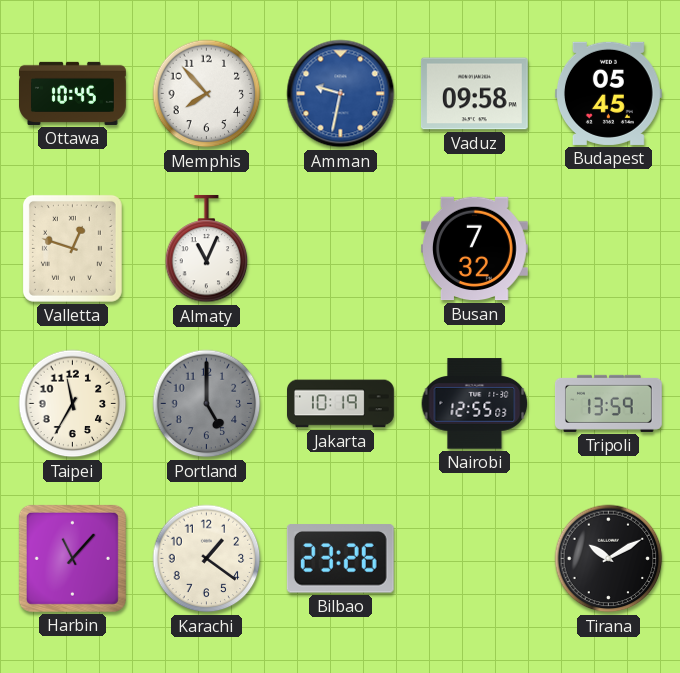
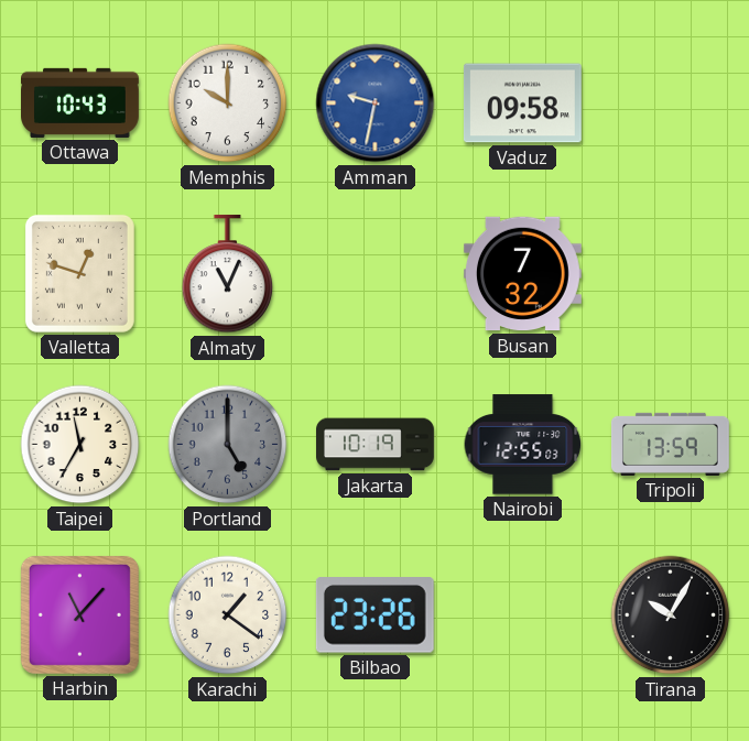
Ottawa: 10:45 -> 10:43 (80, 102)
Memphis: 7:53 -> 10:00 (228, 103)
Budapest: 05:45 -> none (608, 93)
Tirana: 10:10 -> 10:05 (671, 615)
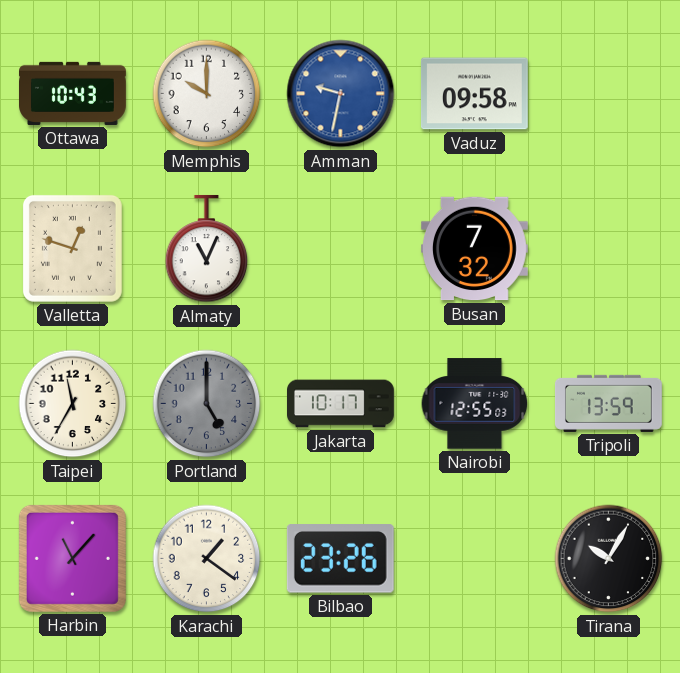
Jakarta: 10:19 -> 10:17 (341, 404)
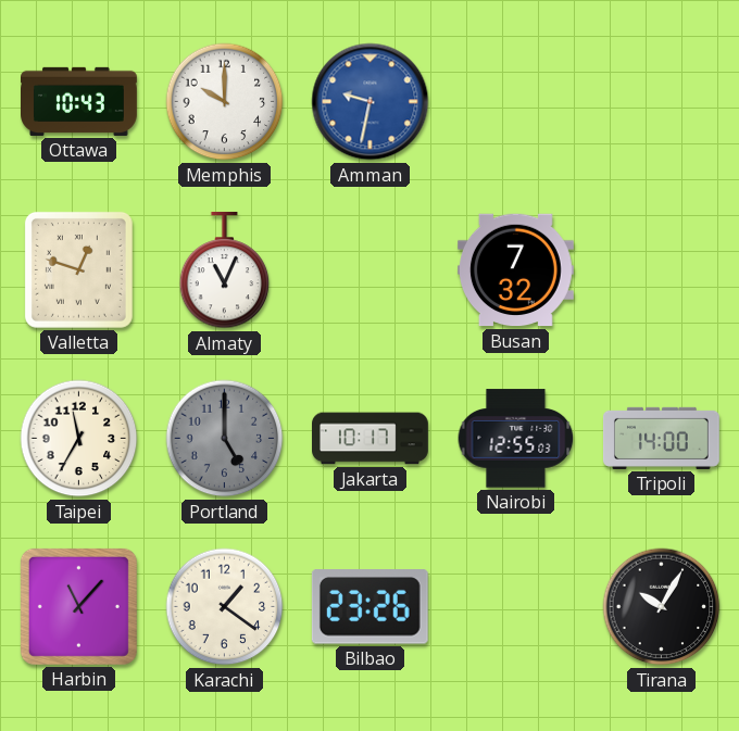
Vaduz: 09:58 -> none (474, 94)
Tripoli: 13:59 -> 14:00 (662, 438)
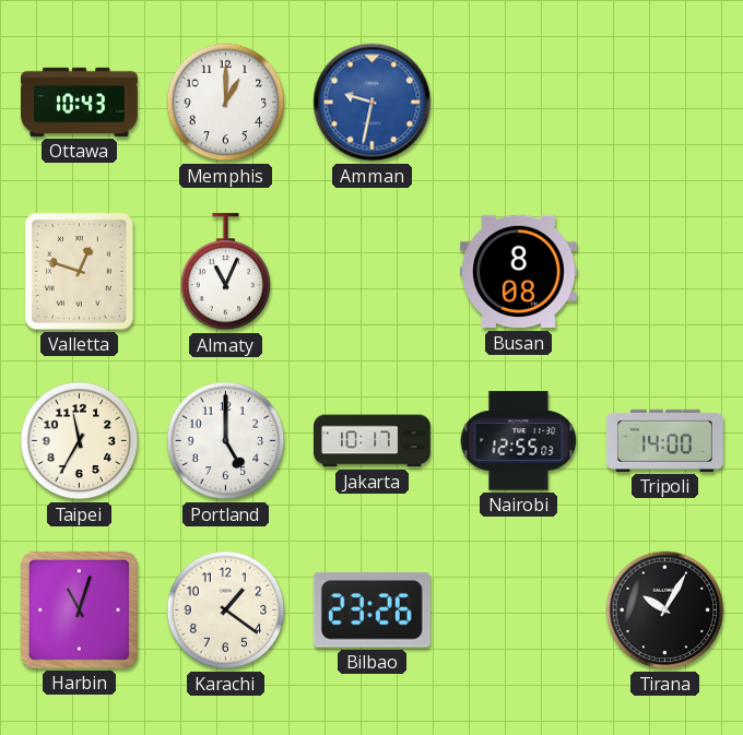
Memphis: 10:00 -> 1:00 (226, 103)
Busan: 7:32 -> 8:08 (518, 272)
Portland dial: grey -> white (226, 441)
Harbin: 11:07 -> 11:03 (79, 609)
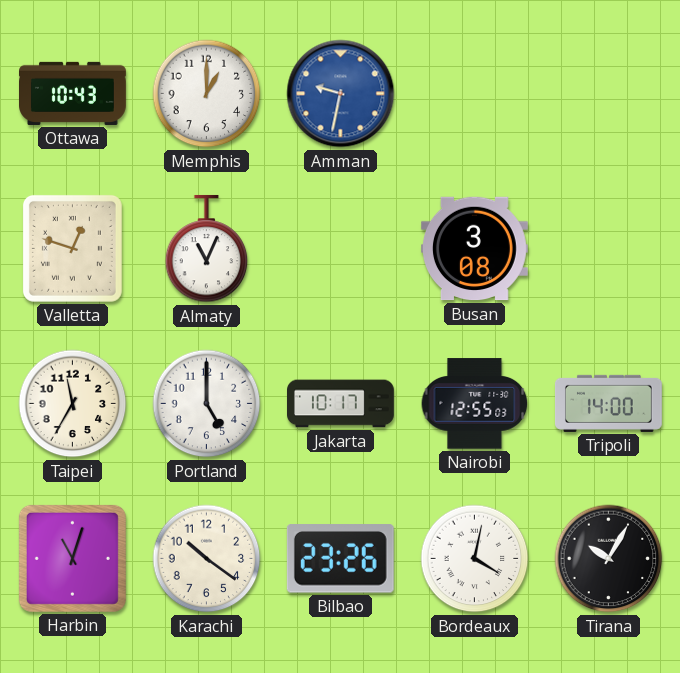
Busan: 8:08 -> 3:08 (474, 249)
Karachi: 1:21 -> 10:21 (207, 559)
Bordeaux: none -> 4:02 (475, 559)
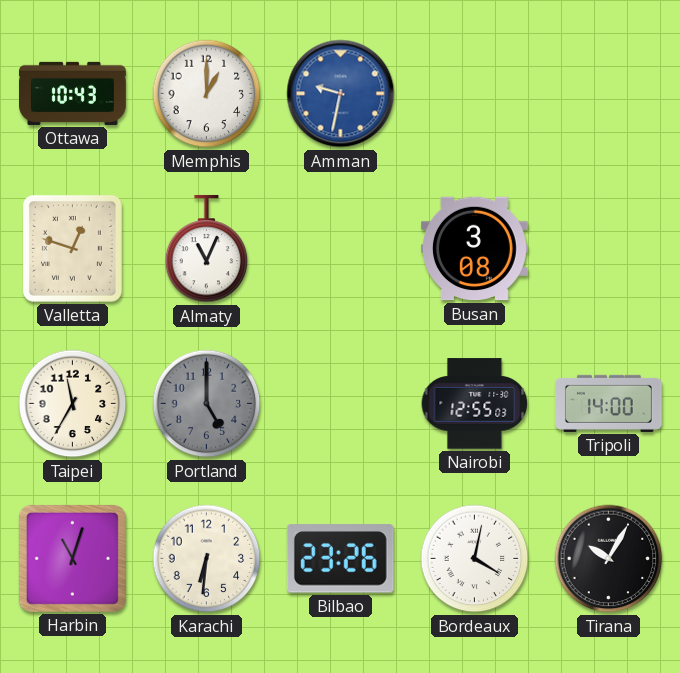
Portland dial: white -> grey (207, 404)
Jakarta: 10:17 -> none (341, 404)
Karachi: 10:21 -> 6:31 (207, 559)
